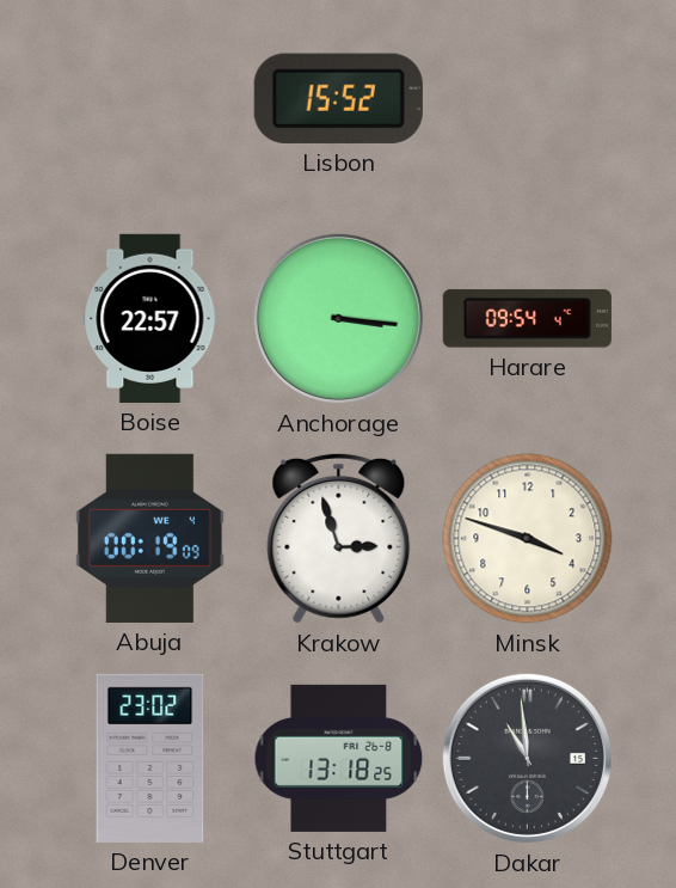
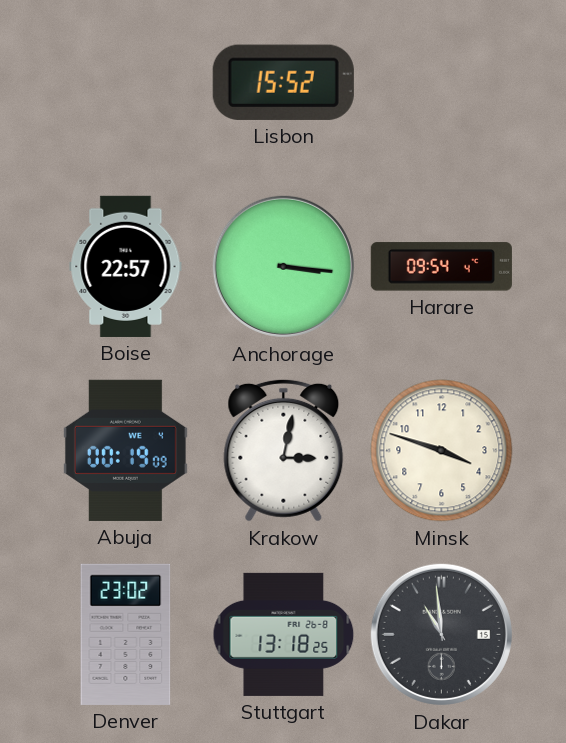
Krakow: 2:57 -> 3:02 (284, 450)
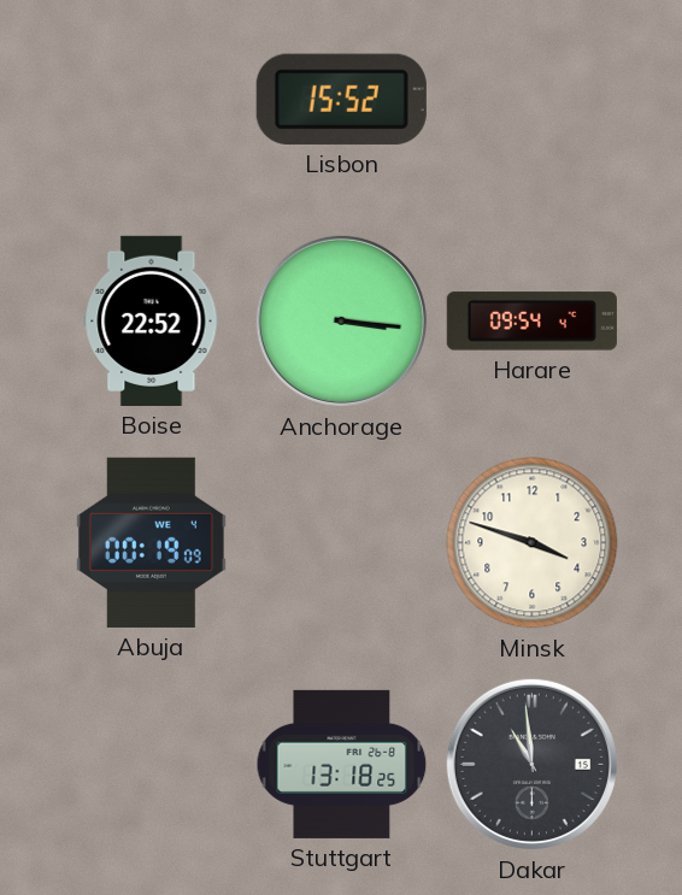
Boise: 22:57 -> 22:52 (152, 320)
Krakow: 3:02 -> none (284, 450)
Denver: 23:02 -> none (126, 634)
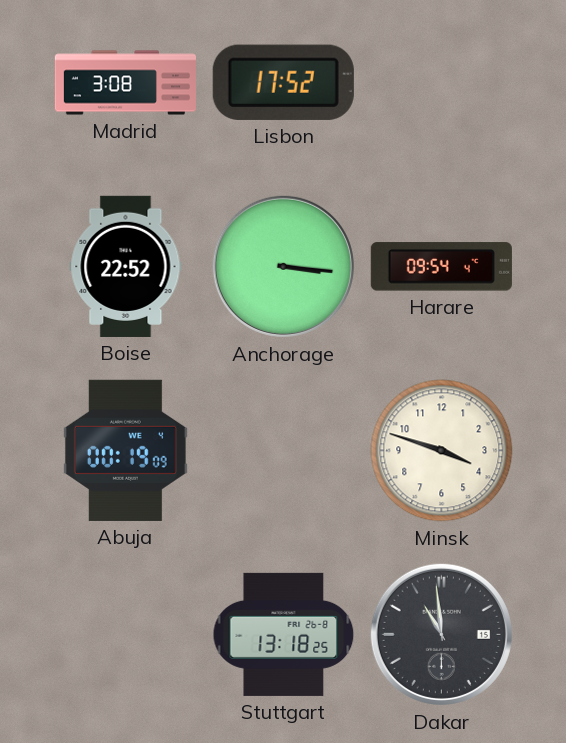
Madrid: none -> 3:08 (125, 83)
Lisbon: 15:52 -> 17:52 (283, 82)
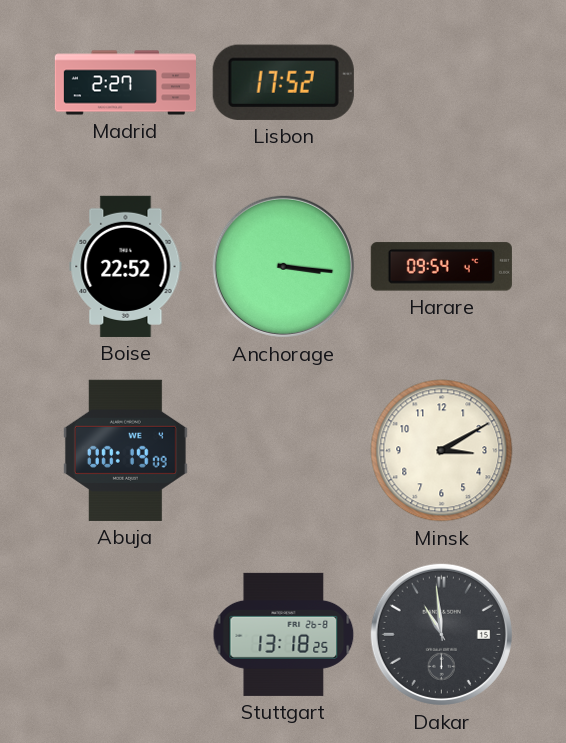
Madrid: 3:08 -> 2:27 (125, 83)
Minsk: 3:48 -> 3:10 (442, 451)
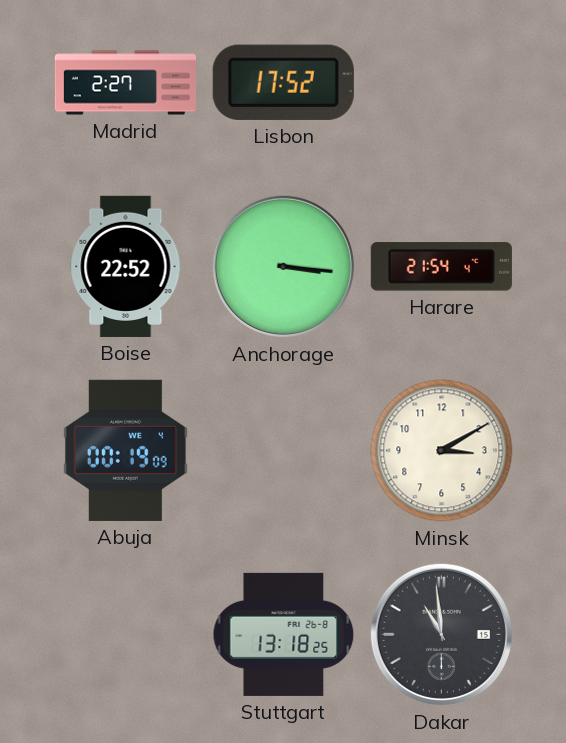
Harare: 09:54 -> 21:54 (441, 267)
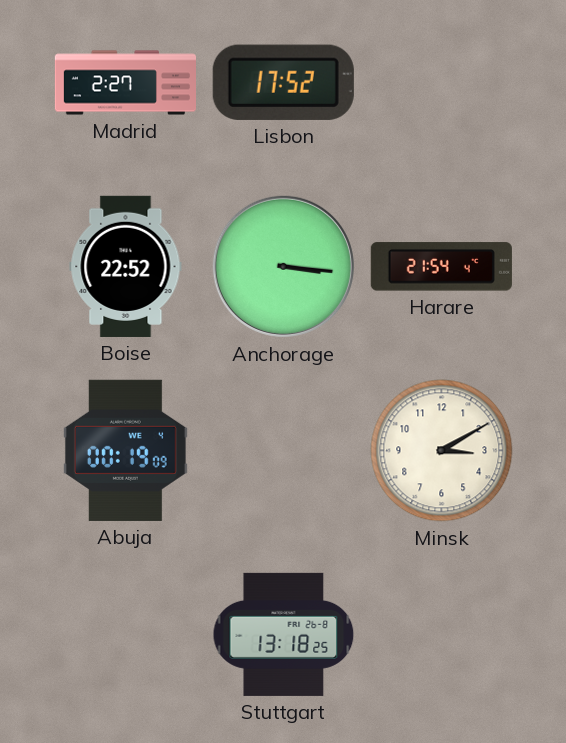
Dakar: 10:59 -> none (441, 634)
